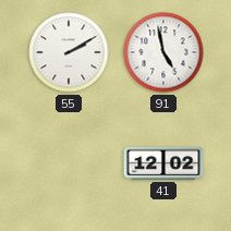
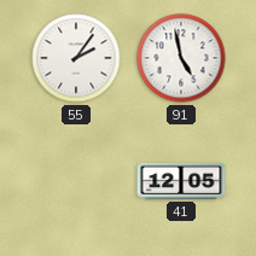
55: 2:10 -> 2:06 (76, 58)
41: 12:02 -> 12:05 (181, 181)
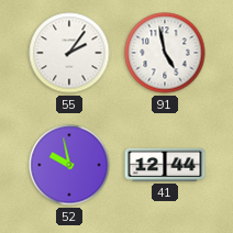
52: none -> 9:58 (69, 165)
41: 12:05 -> 12:44 (165, 165)
